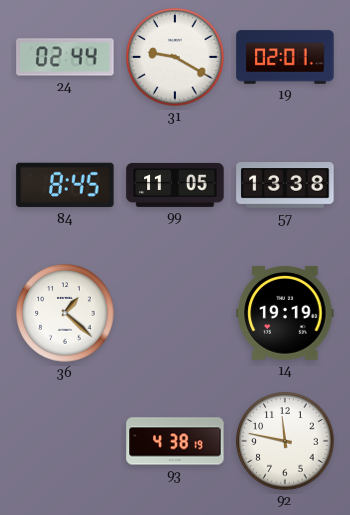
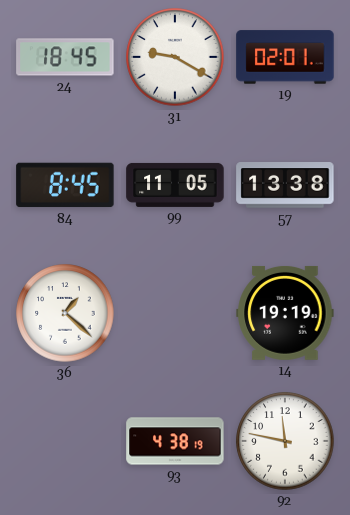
24: 02:44 -> 18:45 (65, 57)
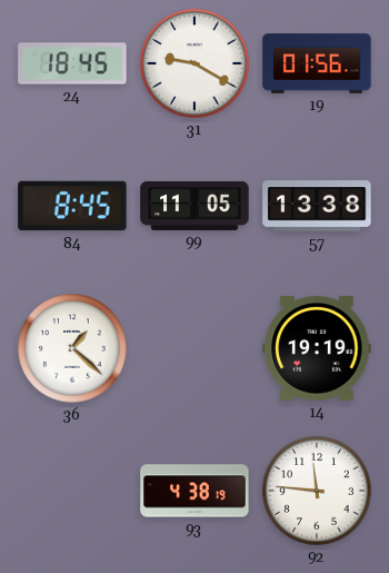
19: 02:01 -> 01:56 (317, 63)
92: 11:47 -> 11:46 (317, 491)
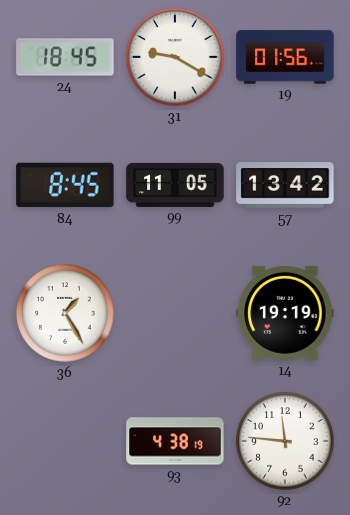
57: 13:38 -> 13:42 (285, 185)
36: 1:22 -> 1:25 (65, 313)
